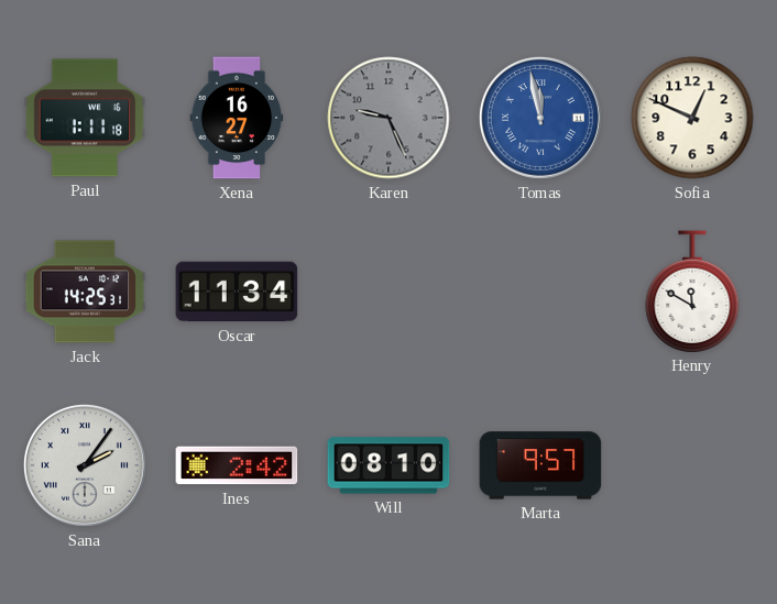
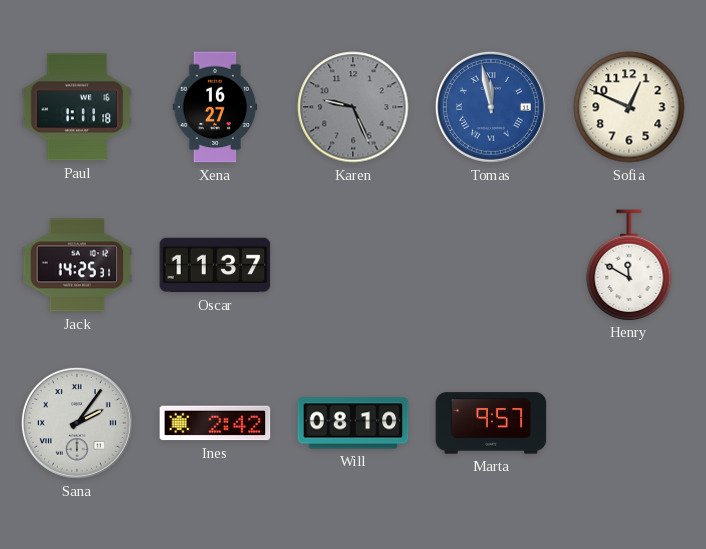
Oscar: 11:34 -> 11:37 (215, 265)
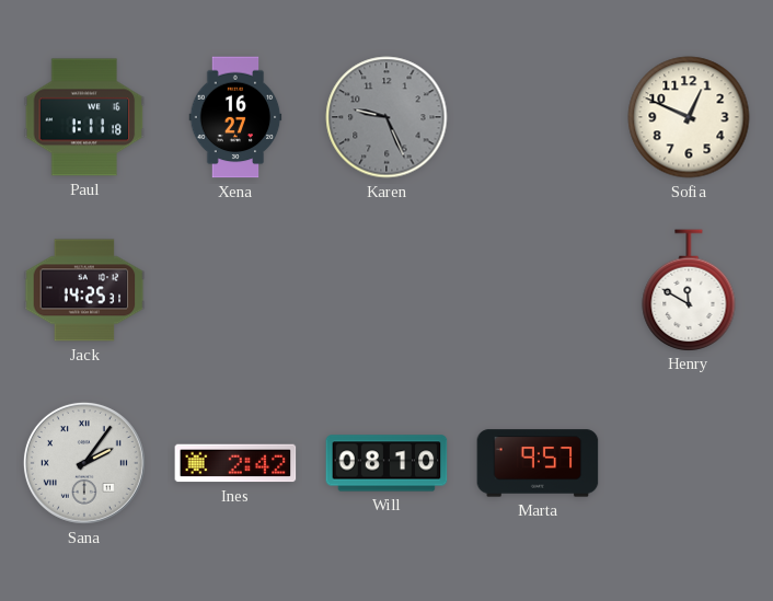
Tomas: 11:58 -> none (491, 107)
Oscar: 11:37 -> none (215, 265)
